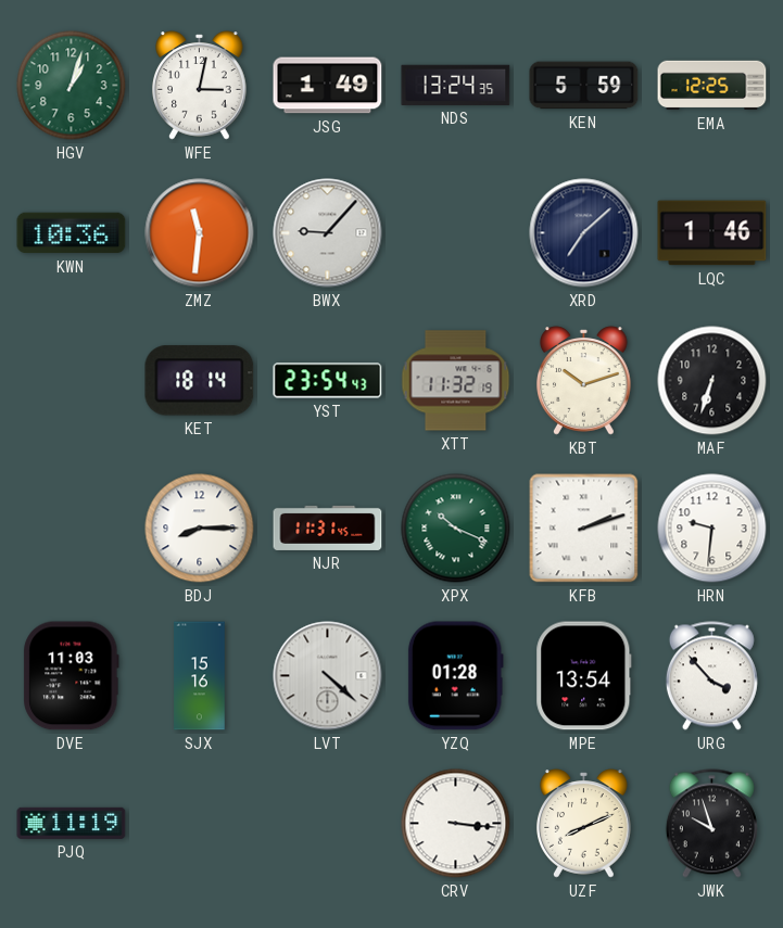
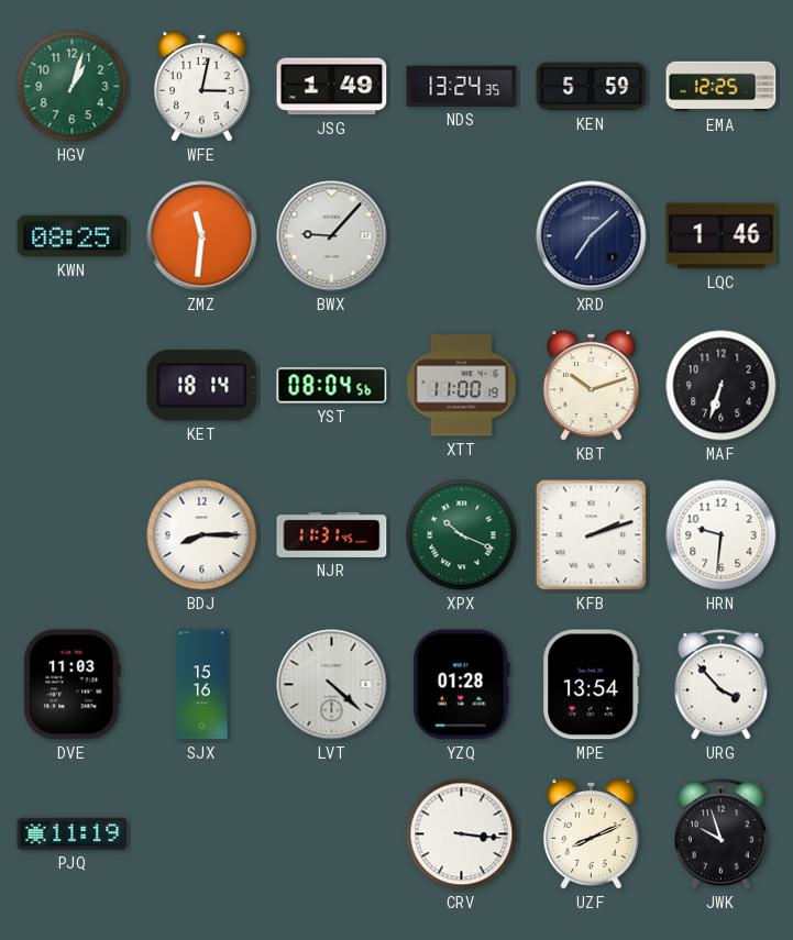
KWN: 10:36 -> 08:25 (73, 236)
YST: 23:54 -> 08:04 (332, 386)
XTT: 11:32 -> 11:00 (462, 386)
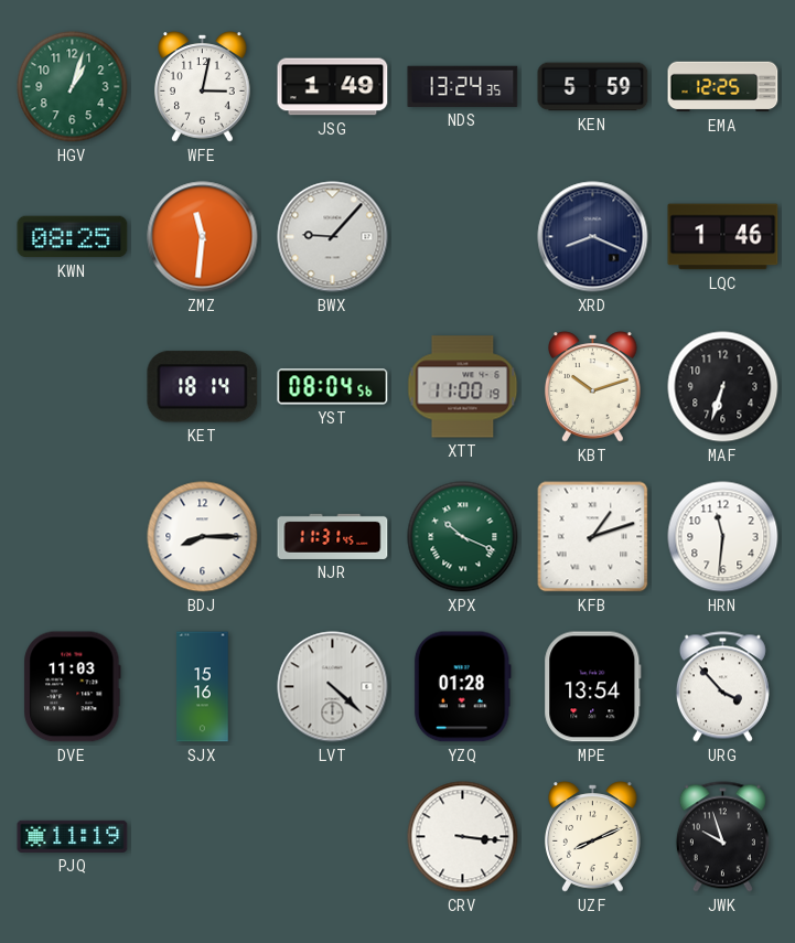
XRD: 7:08 -> 8:19 (593, 237)
KFB: 2:12 -> 1:12 (593, 537)
HRN: 9:31 -> 11:31 (723, 537)
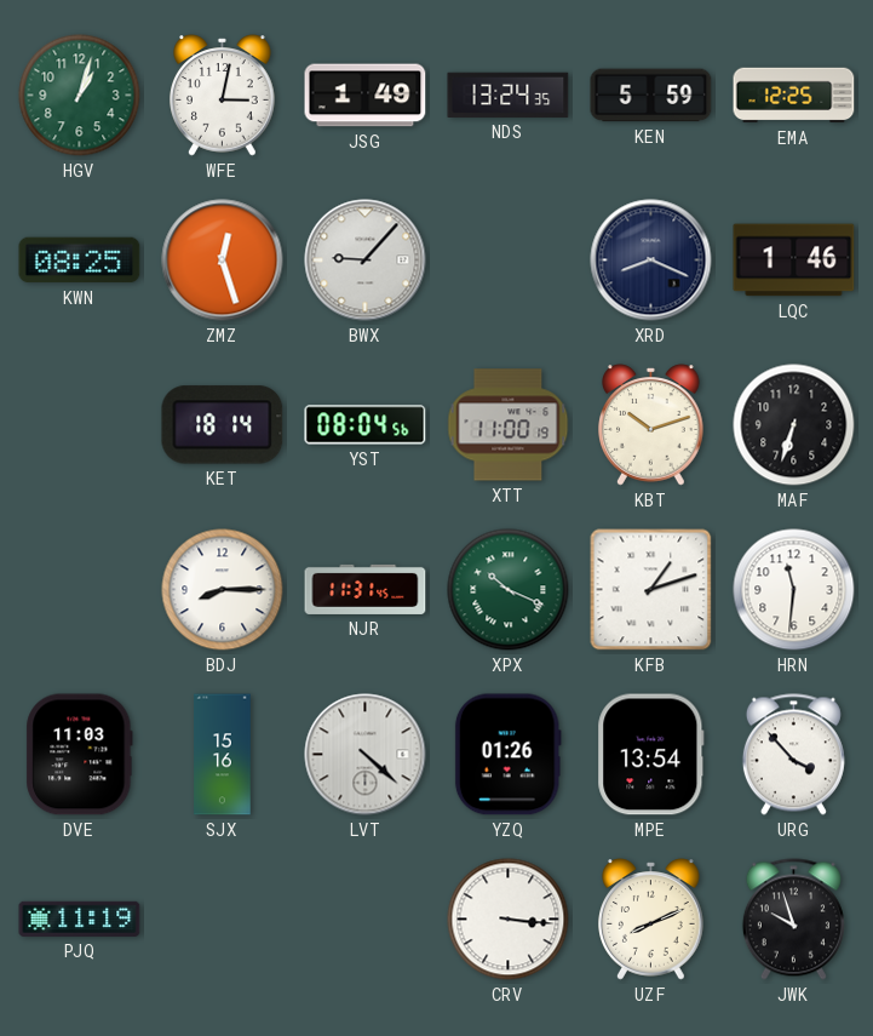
ZMZ: 11:31 -> 12:27 (223, 261)
YZQ: 01:28 -> 01:26 (507, 755)
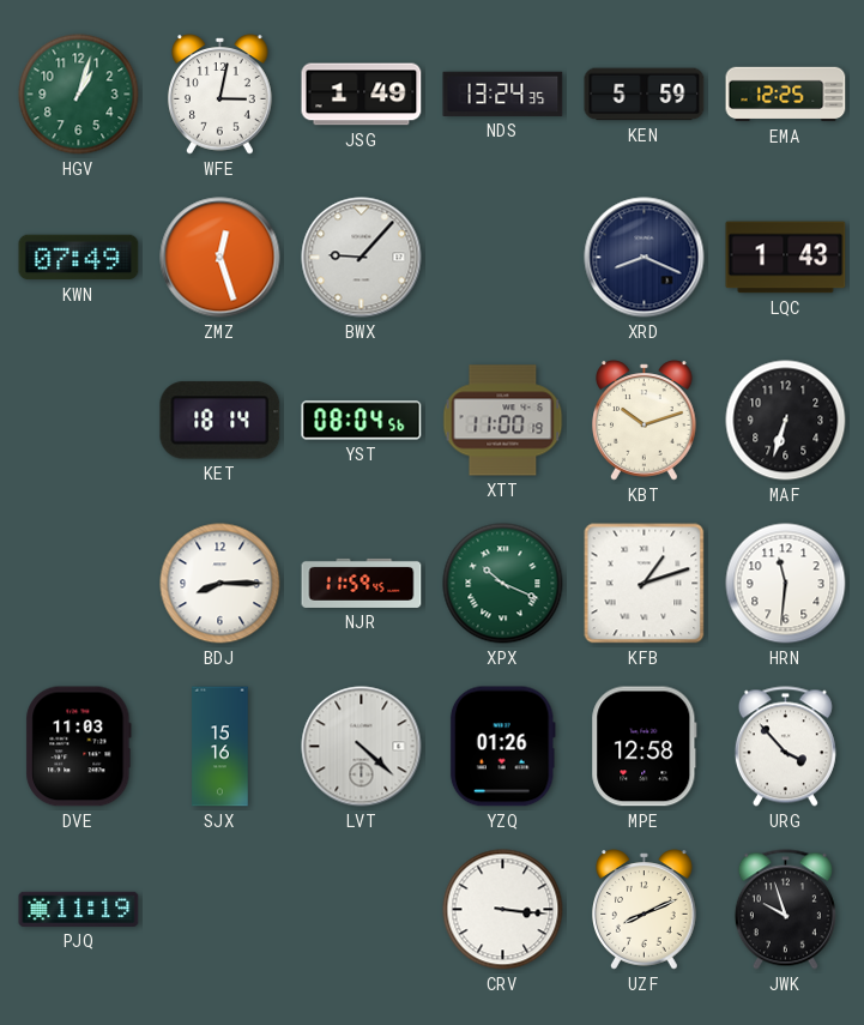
KWN: 08:25 -> 07:49 (79, 258)
LQC: 1:46 -> 1:43 (786, 258)
NJR: 11:31 -> 11:59 (362, 583)
MPE: 13:54 -> 12:58 (645, 747)
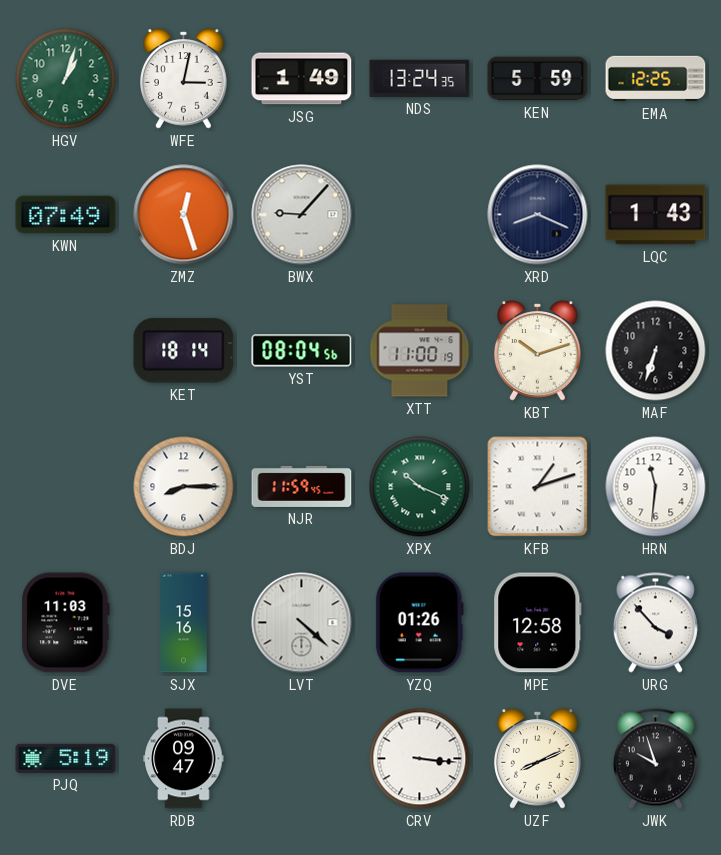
PJQ: 11:19 -> 5:19 (66, 758)
RDB: none -> 09:47 (184, 759)
